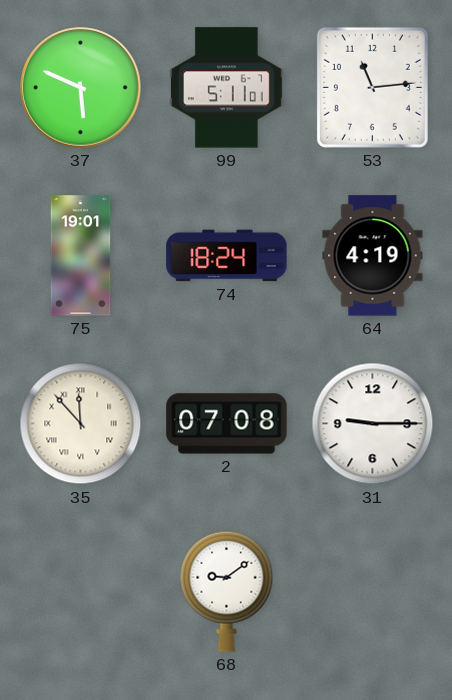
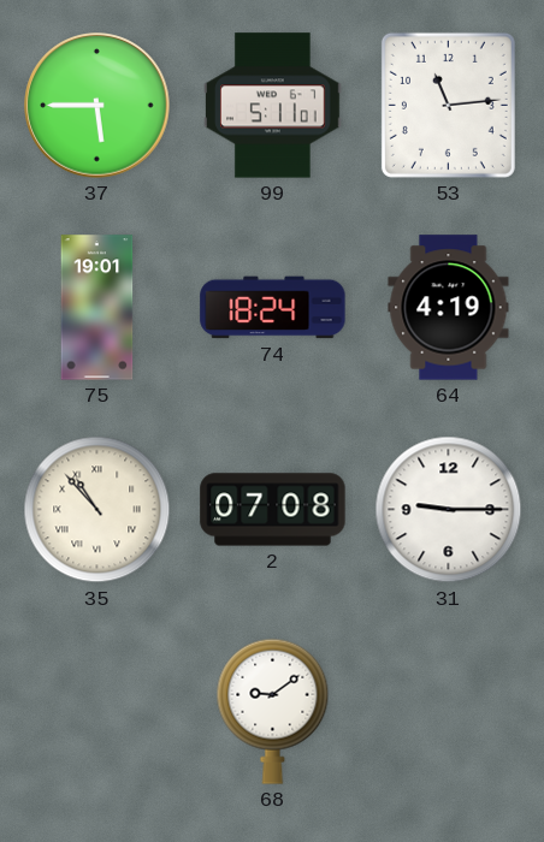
37: 5:49 -> 5:45 (97, 106)
35: 11:53 -> 10:53 (97, 510)
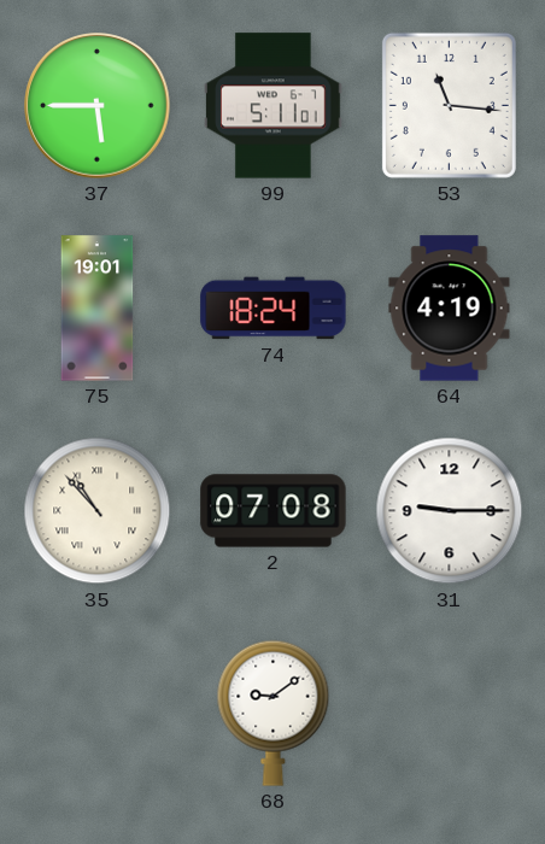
53: 11:14 -> 11:16 (449, 105)
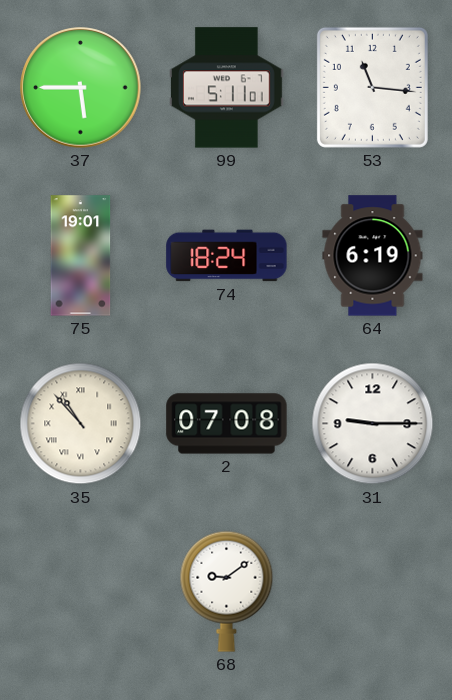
64: 4:19 -> 6:19 (373, 256)
